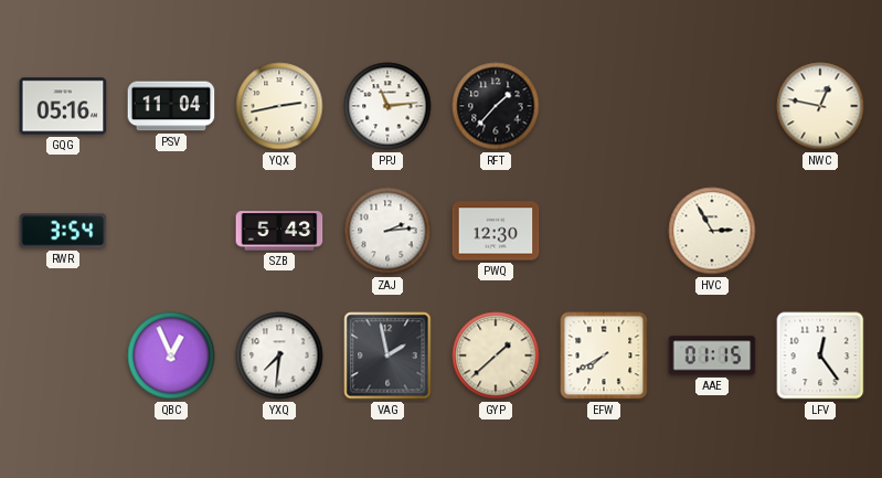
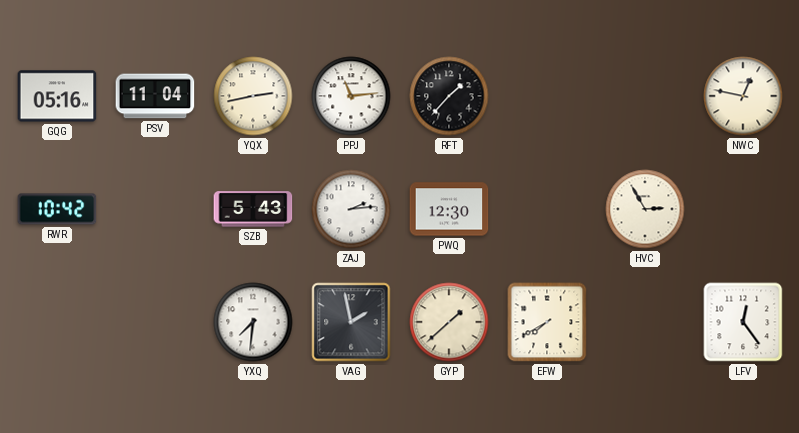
RWR: 3:54 -> 10:42 (57, 209)
QBC: 12:56 -> none (171, 355)
AAE: 01:15 -> none (712, 355)
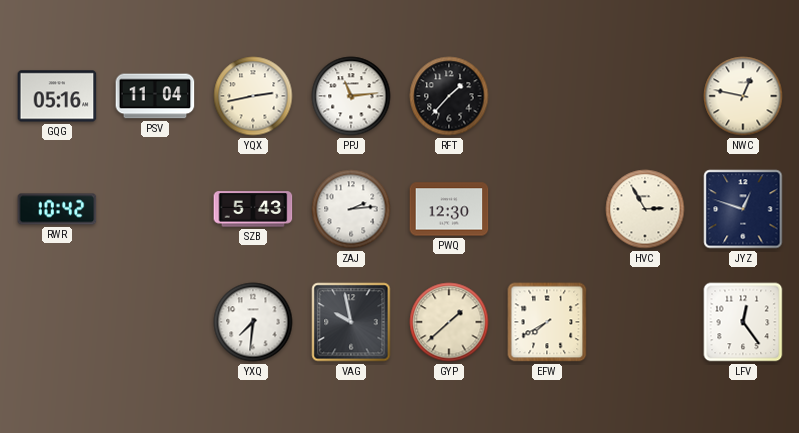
JYZ: none -> 12:48 (743, 209)
VAG: 1:58 -> 9:58 (351, 322)
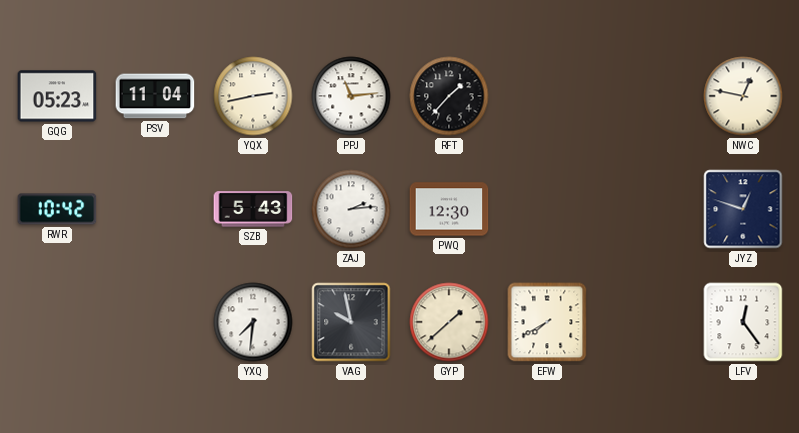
GQG: 05:16 -> 05:23 (57, 96)
HVC: 2:55 -> none (645, 209)
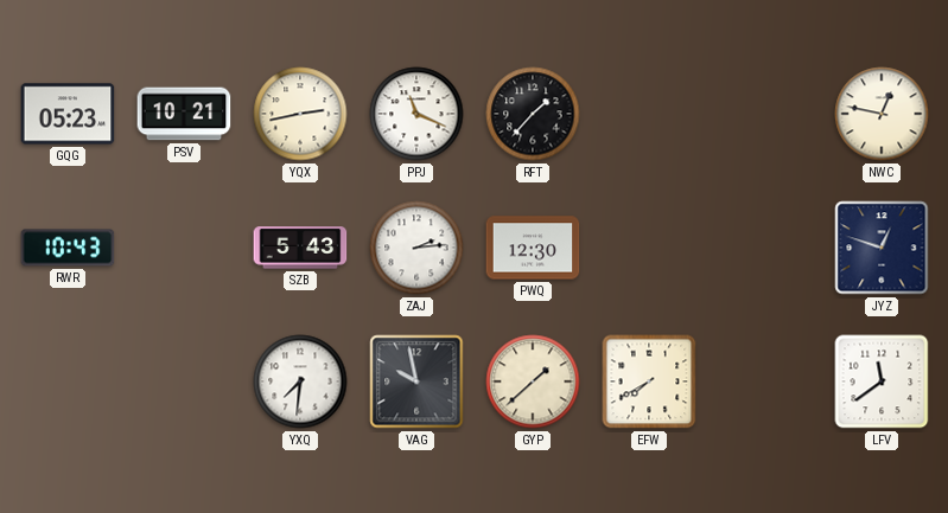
PSV: 11:04 -> 10:21 (184, 114)
PPJ: 11:14 -> 11:19 (416, 114)
RWR: 10:42 -> 10:43 (68, 248)
LFV: 12:24 -> 11:39 (882, 381)
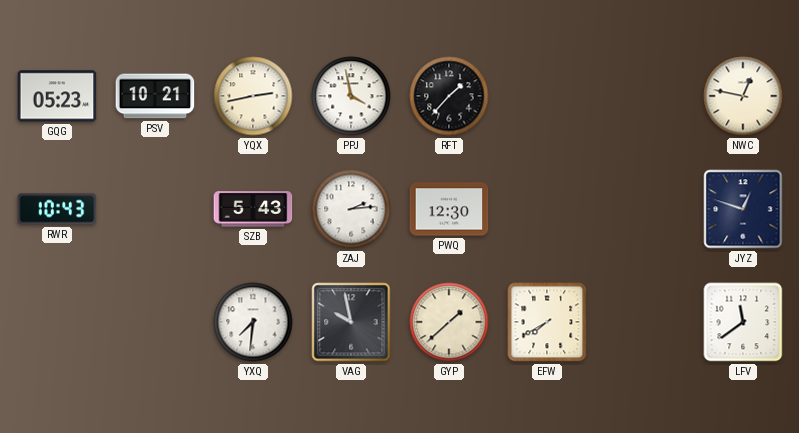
PPJ: 11:19 -> 3:58 (351, 96)
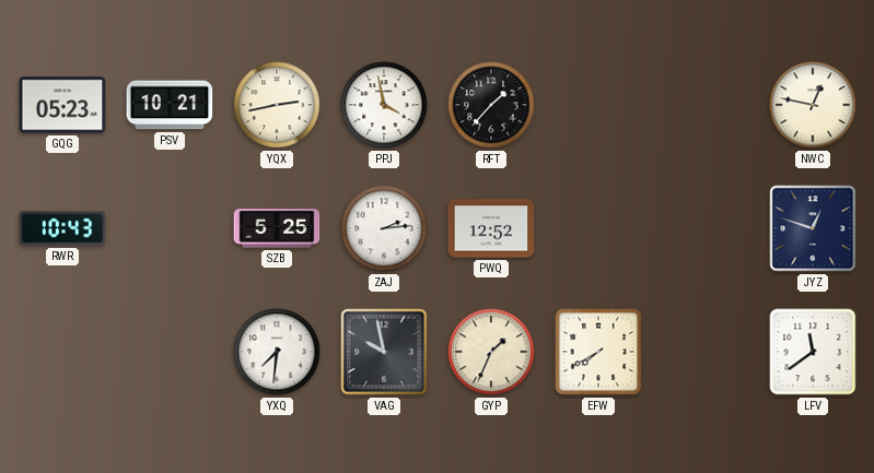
SZB: 5:43 -> 5:25 (277, 228)
PWQ: 12:30 -> 12:52 (491, 228)
GYP: 1:38 -> 1:34 (491, 352)
